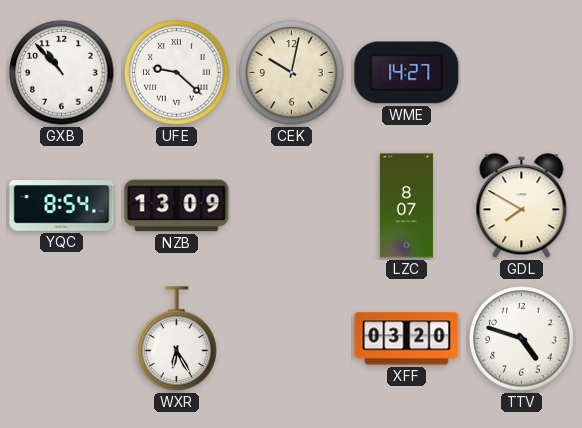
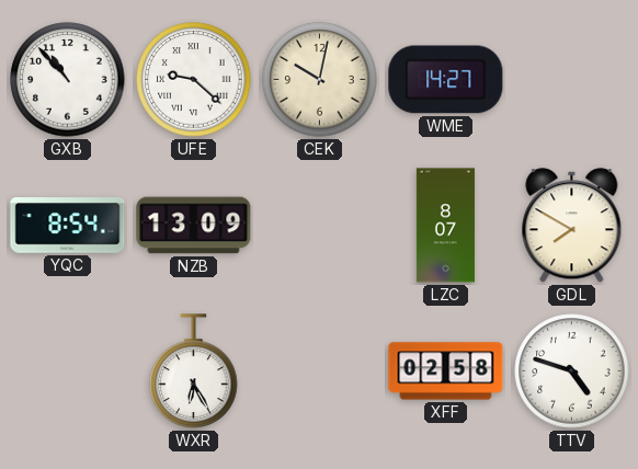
XFF: 03:20 -> 02:58 (446, 371)
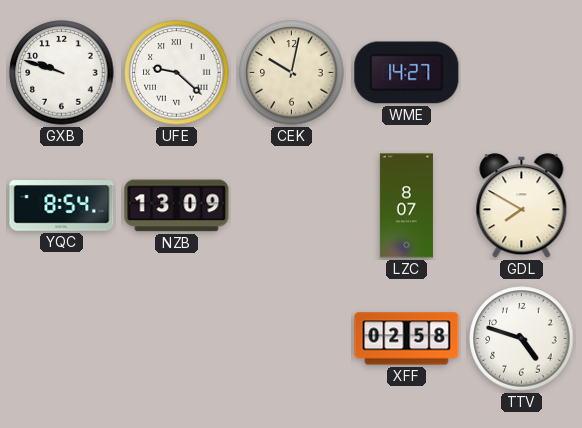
GXB: 10:53 -> 9:48 (62, 73)
WXR: 6:25 -> none (194, 371)
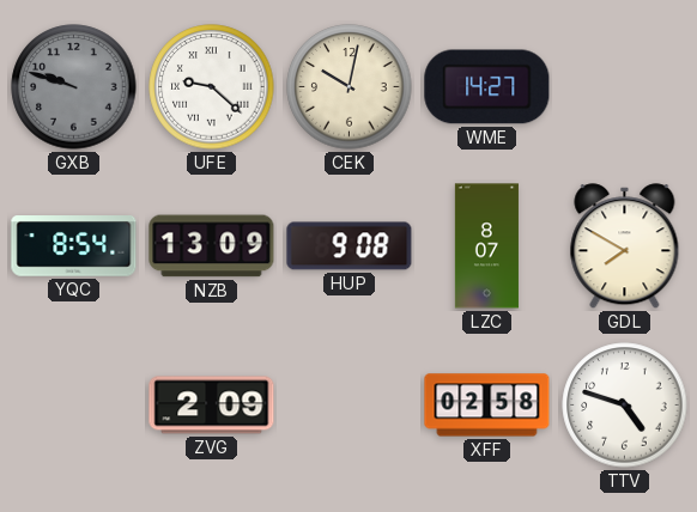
GXB dial: white -> grey (74, 87)
HUP: none -> 9:08 (350, 246)
ZVG: none -> 2:09 (212, 406)
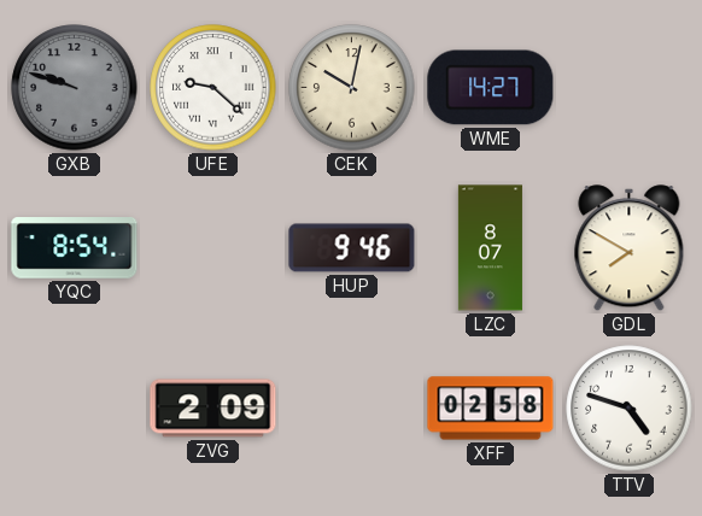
NZB: 13:09 -> none (212, 246)
HUP: 9:08 -> 9:46 (352, 248)
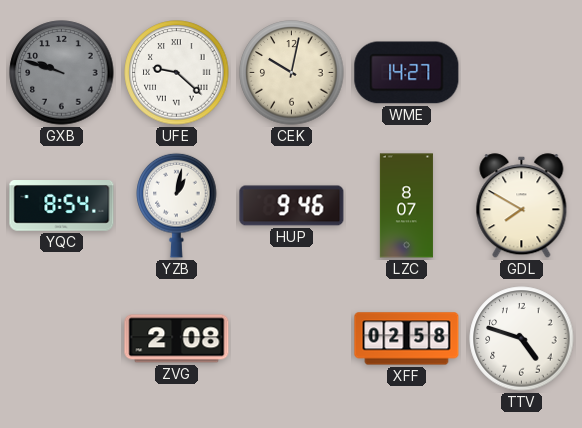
YZB: none -> 1:02 (177, 205)
ZVG: 2:09 -> 2:08 (177, 339)
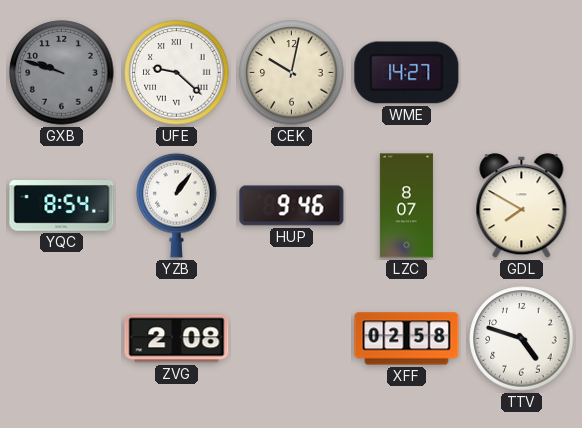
YZB: 1:02 -> 1:06 (177, 205)
